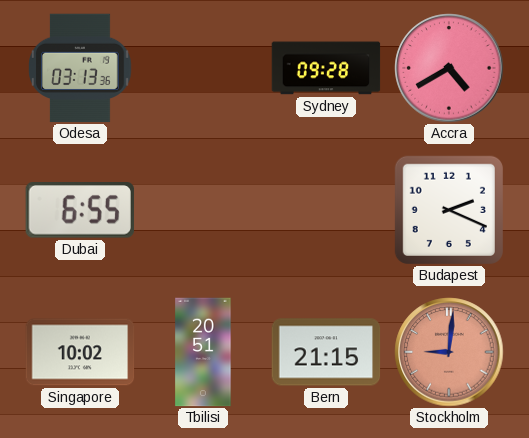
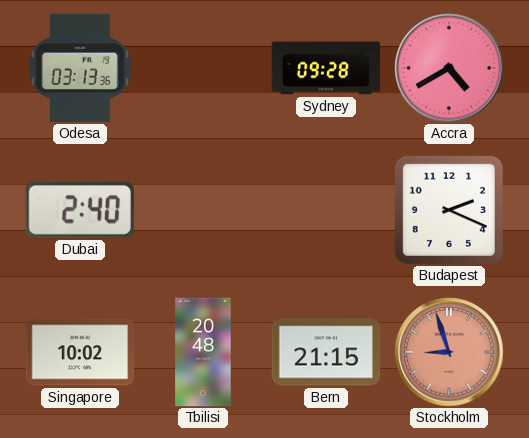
Dubai: 6:55 -> 2:40 (80, 210)
Tbilisi: 20:51 -> 20:48 (203, 352)
Stockholm: 9:01 -> 8:57 (449, 352)
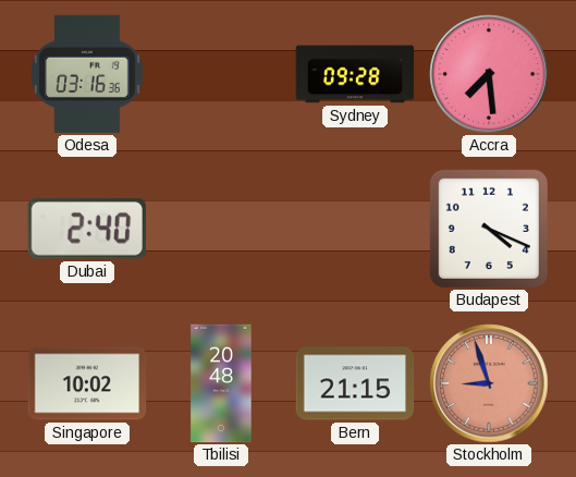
Odesa: 03:13 -> 03:16 (87, 74)
Accra: 4:40 -> 7:29 (489, 74)
Budapest: 2:19 -> 4:19 (489, 229)
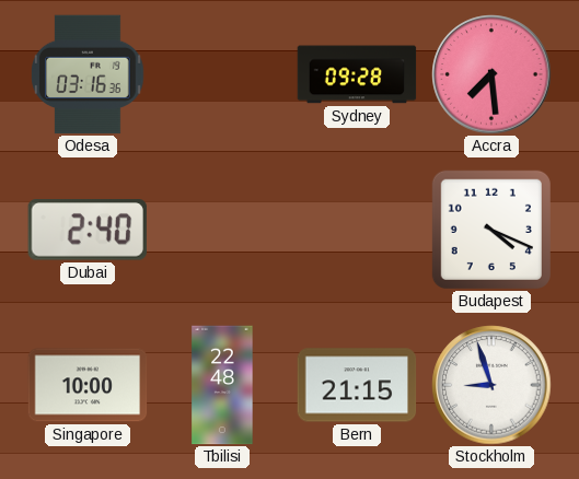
Singapore: 10:02 -> 10:00 (88, 385)
Tbilisi: 20:48 -> 22:48 (222, 385)
Stockholm dial: salmon -> white (491, 385)
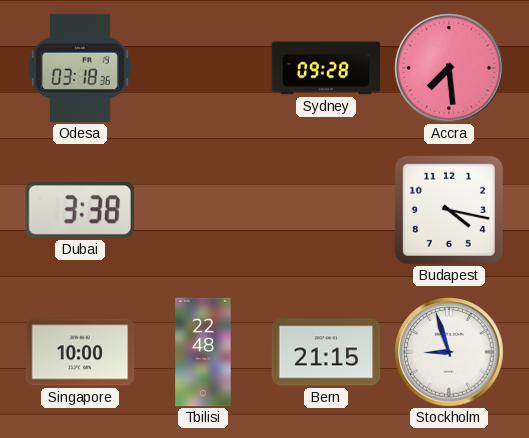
Odesa: 03:16 -> 03:18 (80, 68)
Dubai: 2:40 -> 3:38 (80, 210)
Budapest: 4:19 -> 4:17 (449, 210)
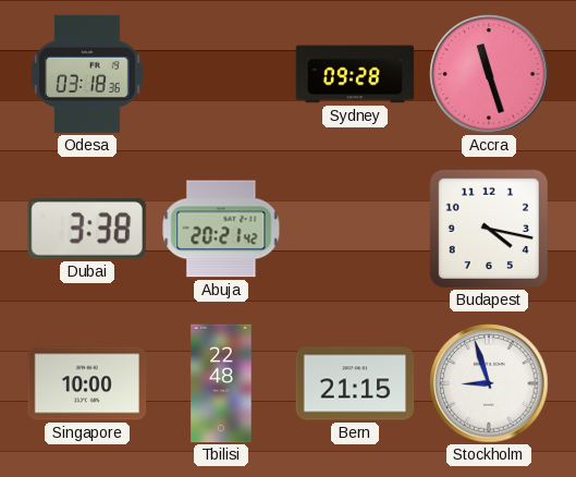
Accra: 7:29 -> 11:27 (489, 74)
Abuja: none -> 20:21 (221, 229)
